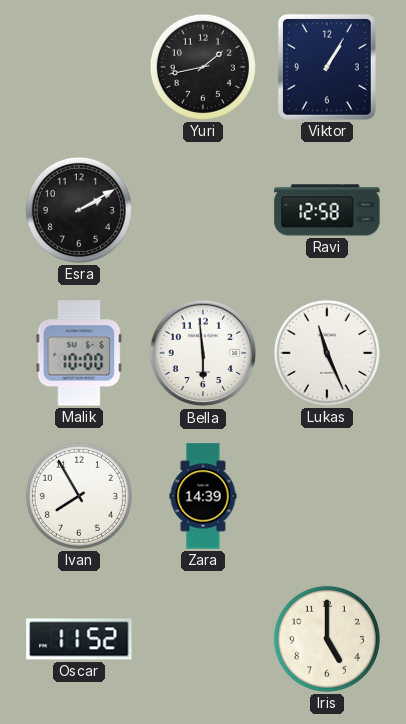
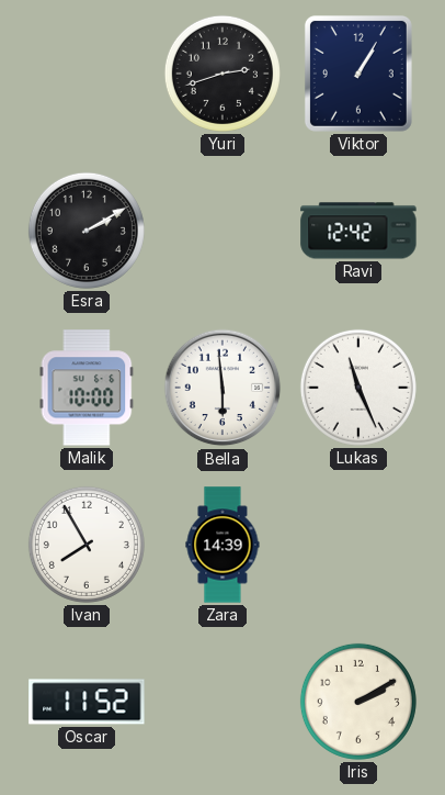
Yuri: 1:43 -> 2:42 (222, 74)
Ravi: 12:58 -> 12:42 (358, 231)
Iris: 5:00 -> 2:10 (358, 702)
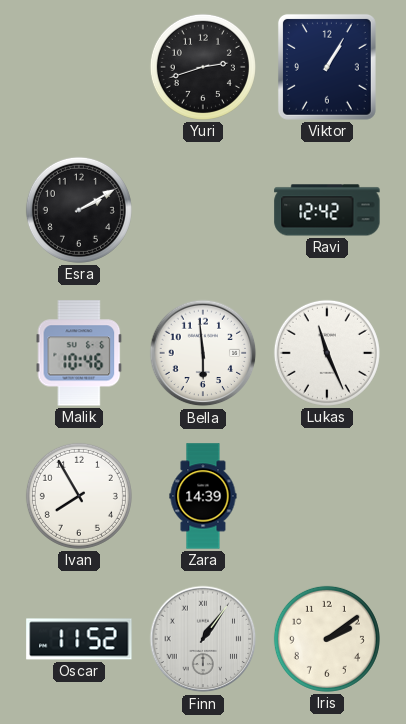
Malik: 10:00 -> 10:46 (79, 353)
Finn: none -> 1:06 (203, 639)
Iris: 2:10 -> 2:09 (327, 639)
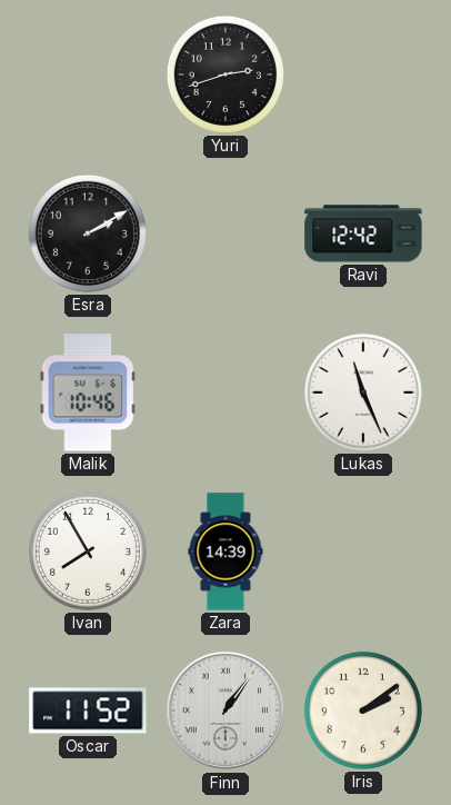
Viktor: 1:05 -> none (327, 67)
Bella: 5:59 -> none (203, 353)
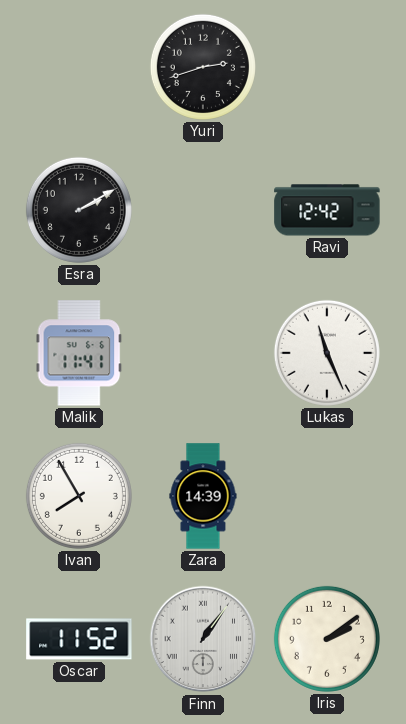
Malik: 10:46 -> 11:41 (79, 353)
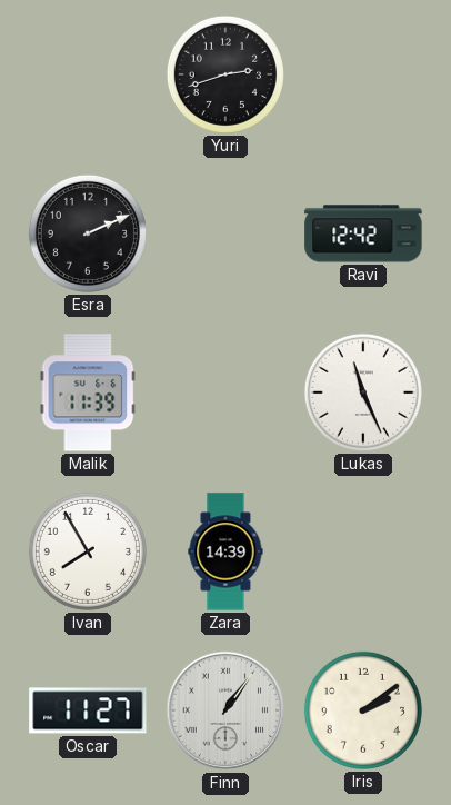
Esra: 2:10 -> 2:11 (88, 233)
Malik: 11:41 -> 11:39 (88, 392)
Oscar: 11:52 -> 11:27 (88, 710)
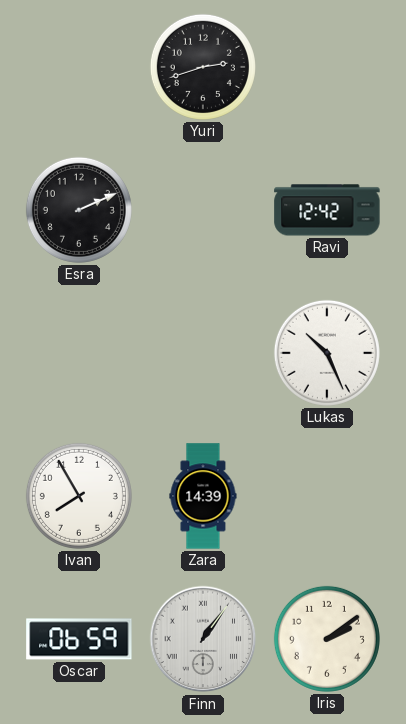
Malik: 11:39 -> none (88, 392)
Lukas: 11:26 -> 10:26 (327, 353)
Oscar: 11:27 -> 06:59 (79, 639)
